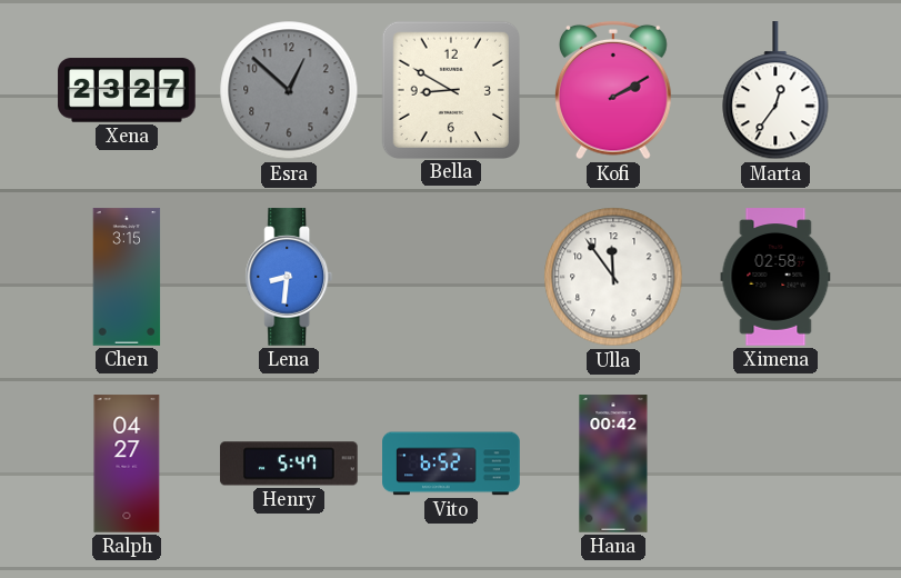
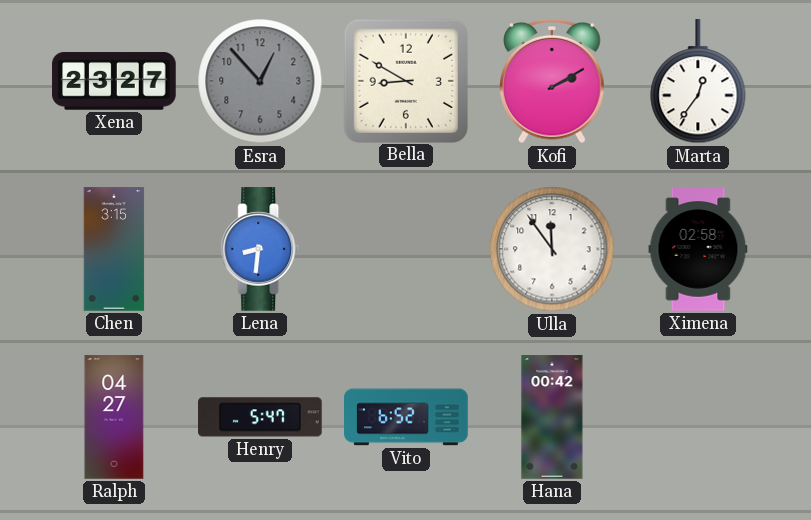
Esra: 12:52 -> 12:53 (260, 81)
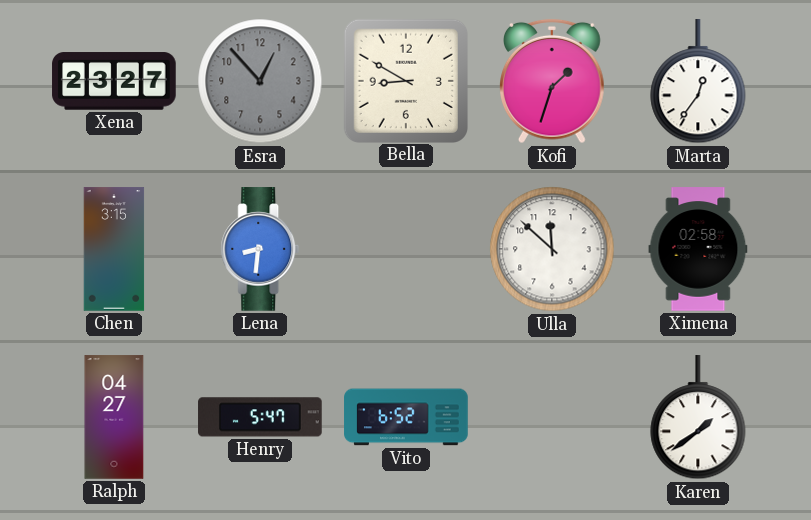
Kofi: 2:10 -> 1:33 (553, 81)
Ulla: 11:54 -> 11:52 (552, 249)
Hana: 00:42 -> none (552, 417)
Karen: none -> 1:39 (698, 418)
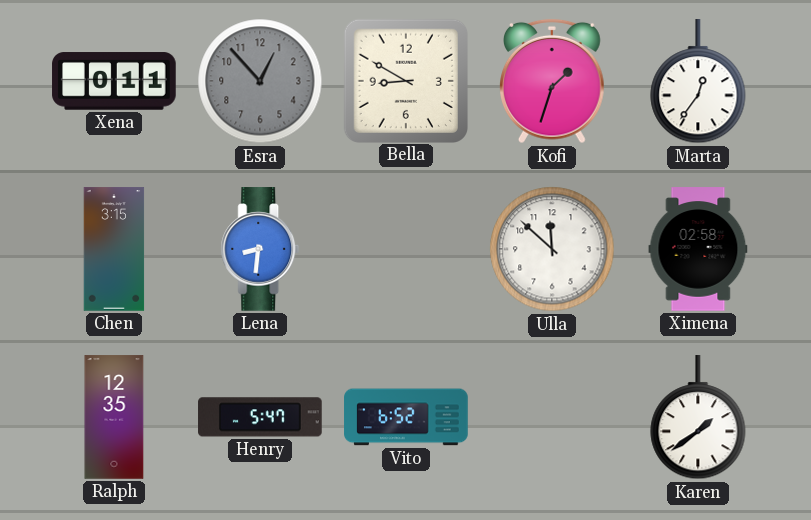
Xena: 23:27 -> 0:11 (114, 81)
Ralph: 04:27 -> 12:35 (114, 417)
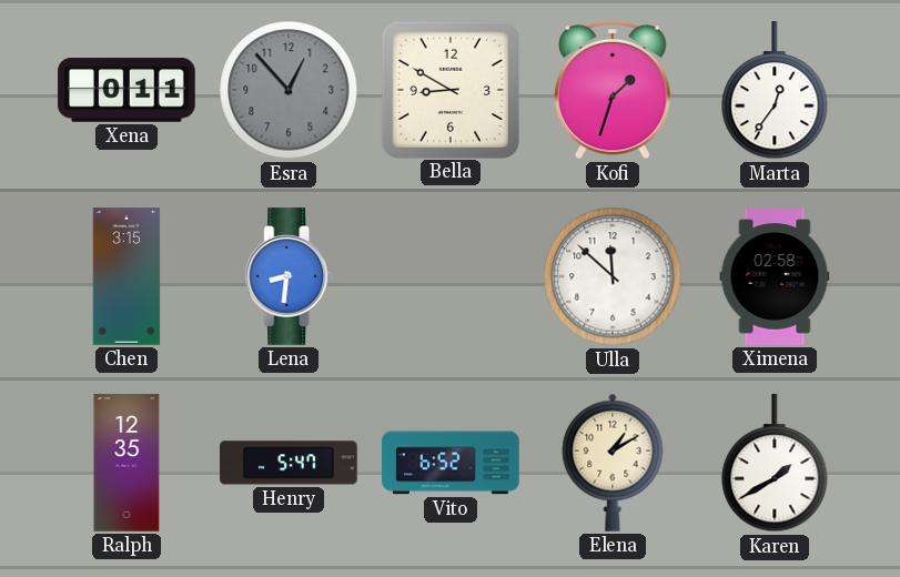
Elena: none -> 1:10 (613, 463)
Karen: 1:39 -> 1:40 (775, 464)
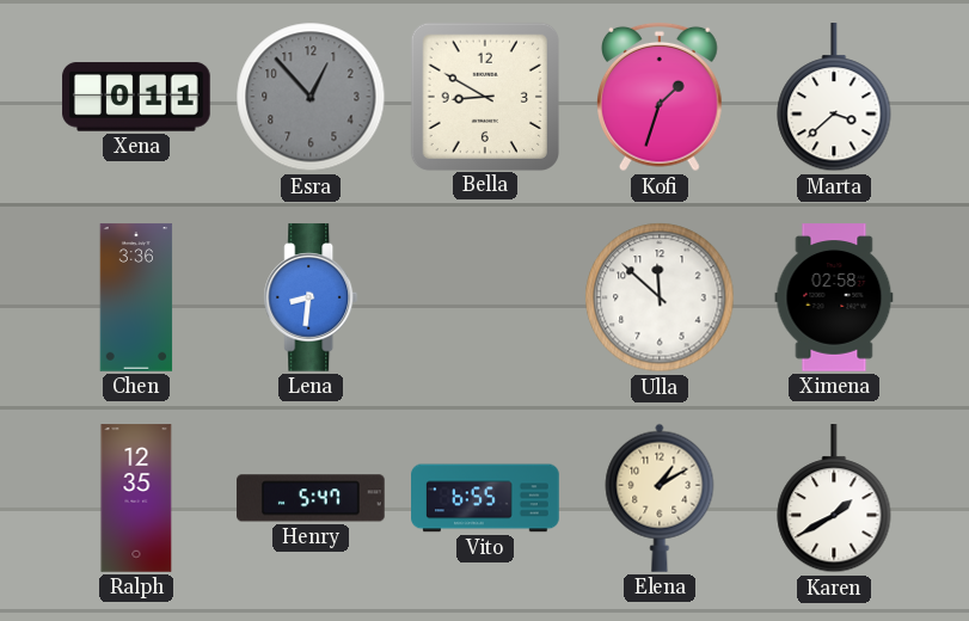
Marta: 12:36 -> 3:38 (834, 98)
Chen: 3:15 -> 3:36 (136, 297)
Vito: 6:52 -> 6:55 (485, 498)
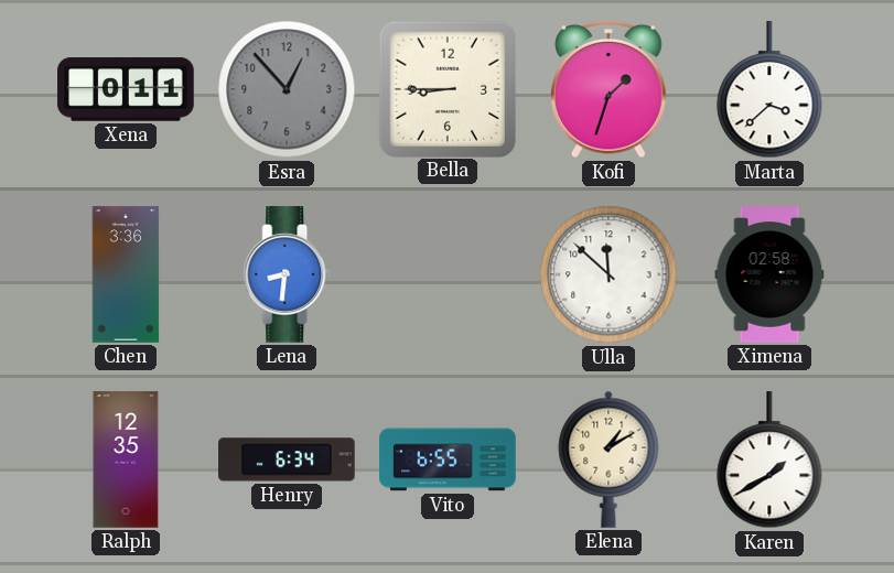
Bella: 8:50 -> 8:45 (446, 88)
Henry: 5:47 -> 6:34 (287, 460)
